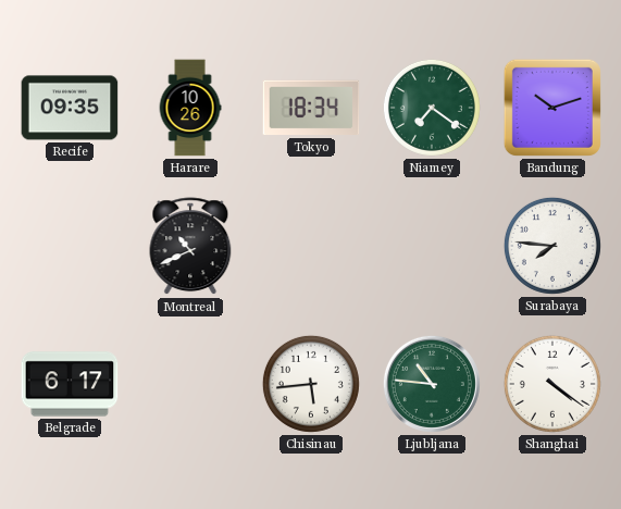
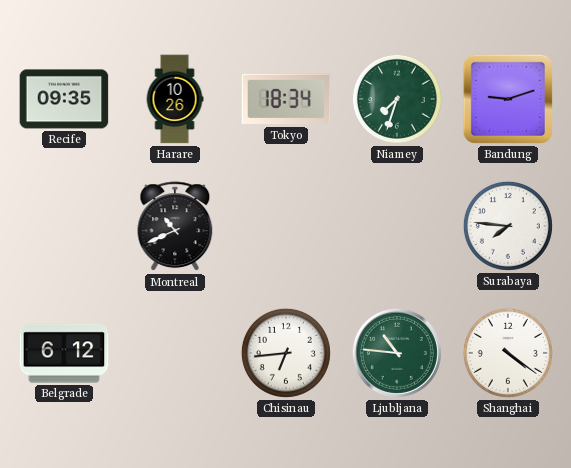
Niamey: 7:21 -> 7:33 (397, 99)
Bandung: 10:12 -> 9:12 (508, 99)
Belgrade: 6:17 -> 6:12 (64, 353)
Chisinau: 5:44 -> 6:44 (286, 353)
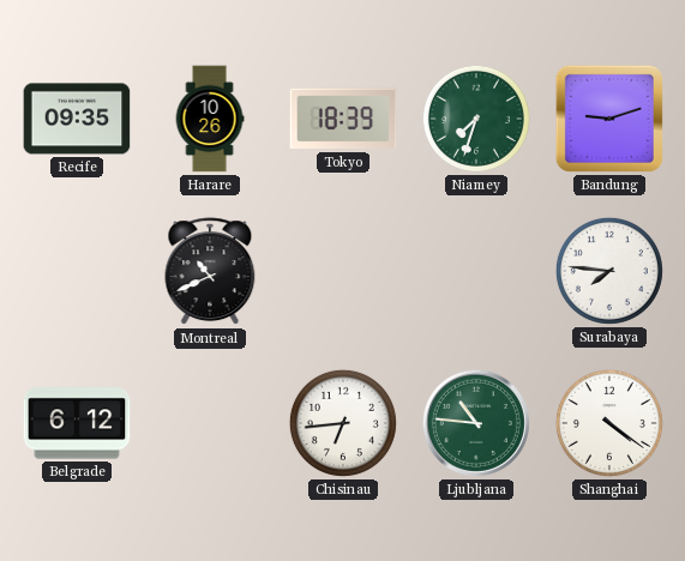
Tokyo: 18:34 -> 18:39 (343, 119)
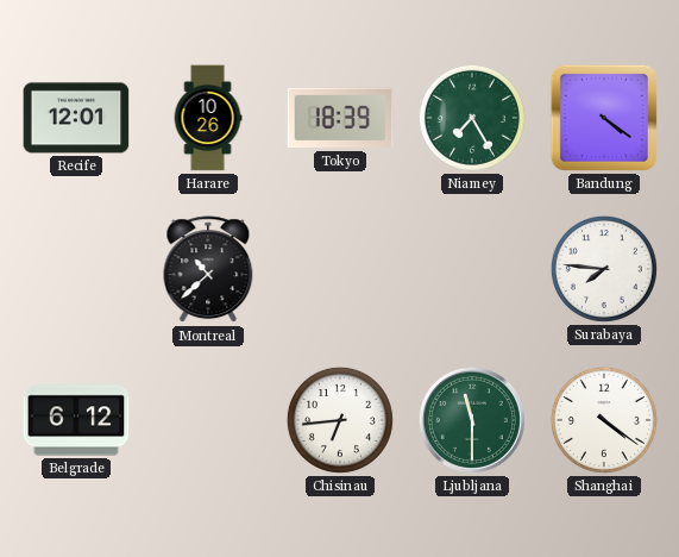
Recife: 09:35 -> 12:01 (76, 118)
Niamey: 7:33 -> 7:25 (472, 118)
Bandung: 9:12 -> 4:21 (604, 118)
Montreal: 10:41 -> 10:38 (208, 270)
Ljubljana: 10:46 -> 11:30 (472, 420)
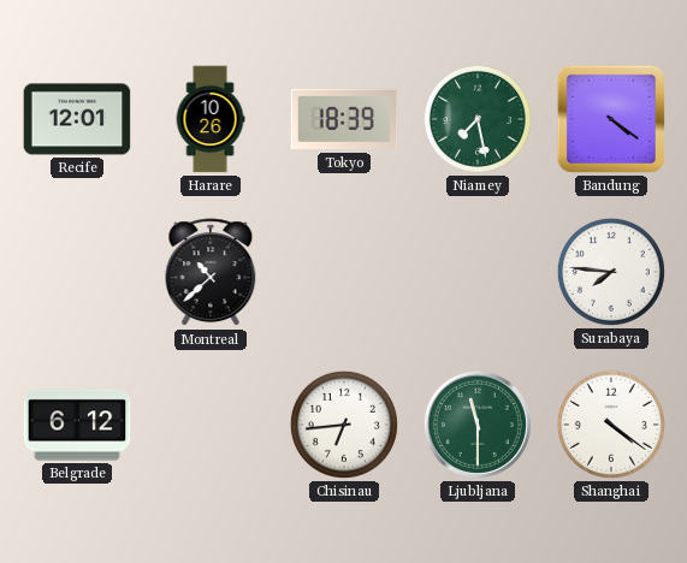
Niamey: 7:25 -> 7:28 (478, 119)
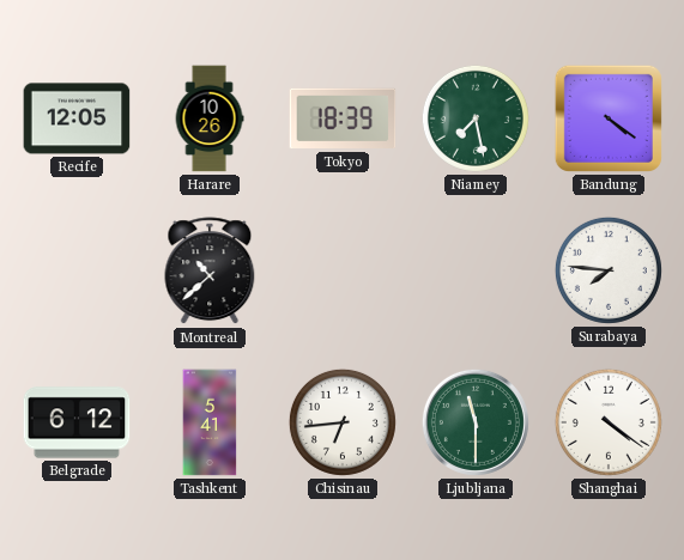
Recife: 12:01 -> 12:05 (77, 118)
Tashkent: none -> 5:41 (210, 422)
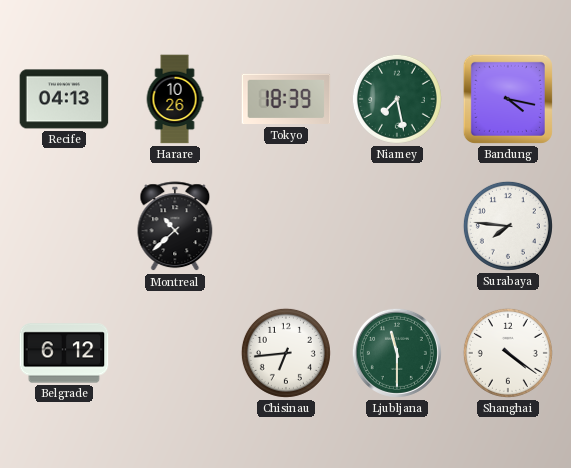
Recife: 12:05 -> 04:13 (64, 99)
Bandung: 4:21 -> 4:17 (508, 99)
Tashkent: 5:41 -> none (210, 422)
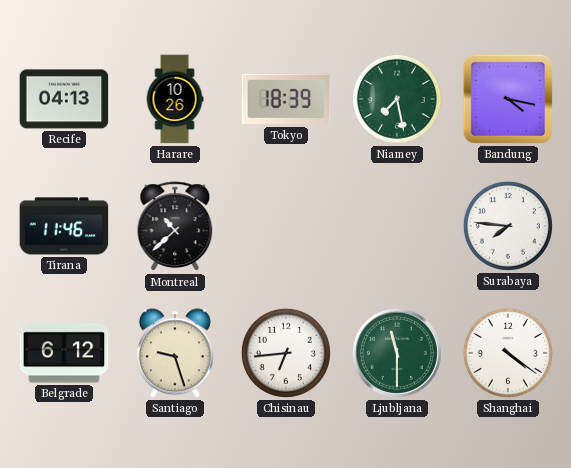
Tirana: none -> 11:46 (64, 226)
Santiago: none -> 9:27 (175, 353)
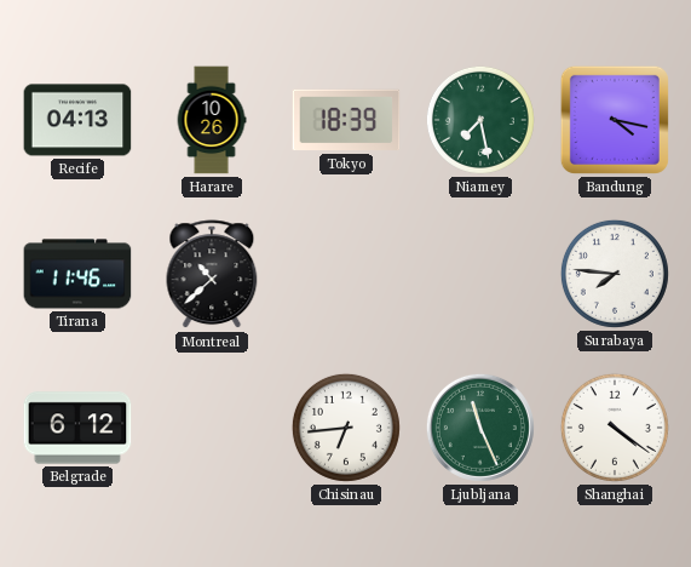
Santiago: 9:27 -> none (175, 353)
Ljubljana: 11:30 -> 11:26 (480, 428)
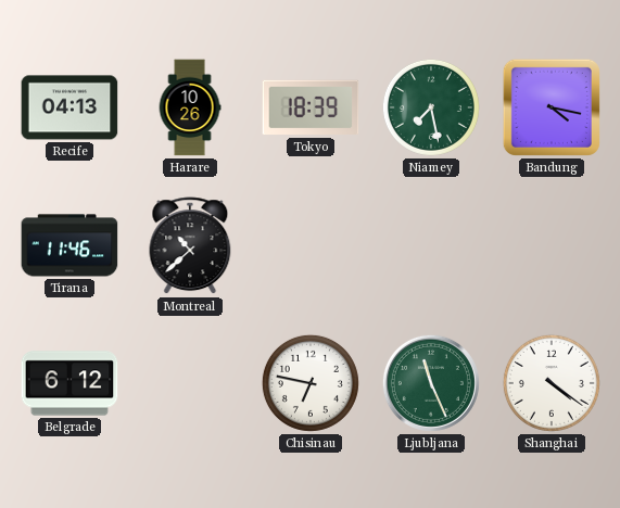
Surabaya: 7:46 -> none (615, 274)
Chisinau: 6:44 -> 6:47 (311, 383)
